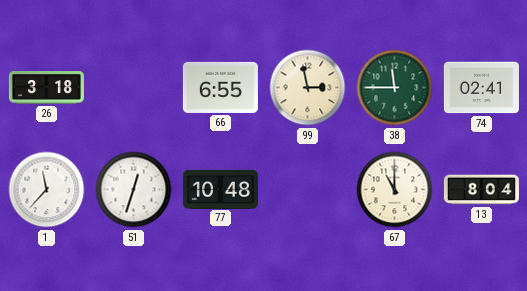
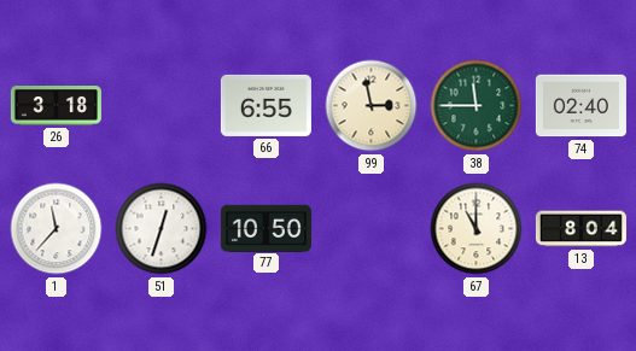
74: 02:41 -> 02:40 (580, 106)
77: 10:48 -> 10:50 (266, 228)
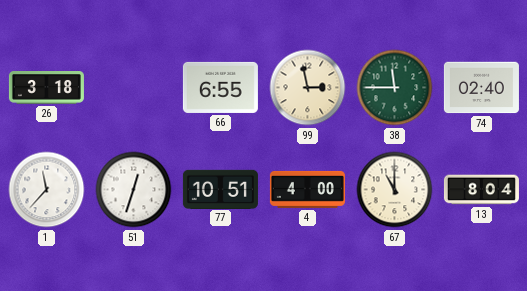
77: 10:50 -> 10:51 (220, 189)
4: none -> 4:00 (307, 189)
